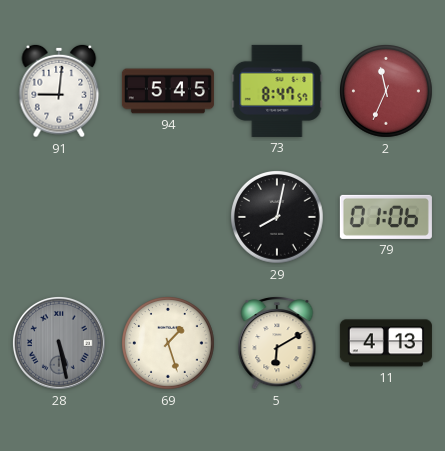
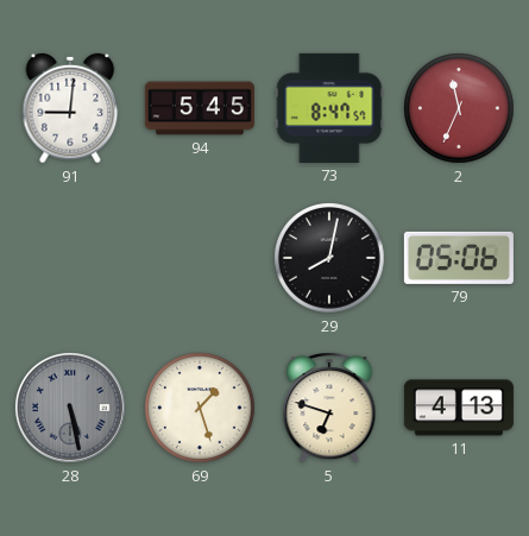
79: 01:06 -> 05:06 (459, 258)
5: 6:10 -> 6:48 (329, 409)
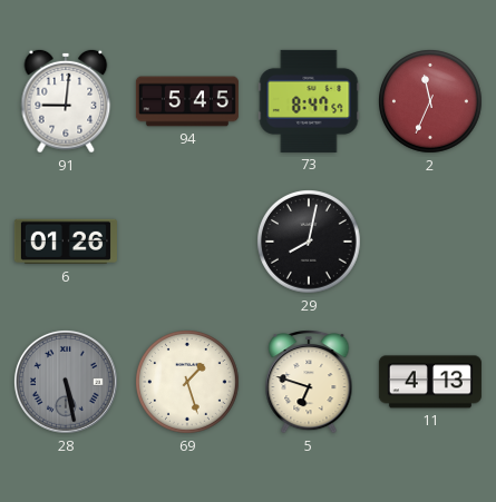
6: none -> 01:26 (66, 242)
79: 05:06 -> none (459, 258)
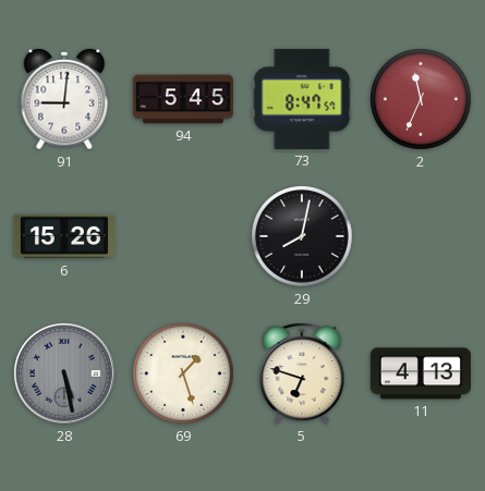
6: 01:26 -> 15:26 (64, 236)
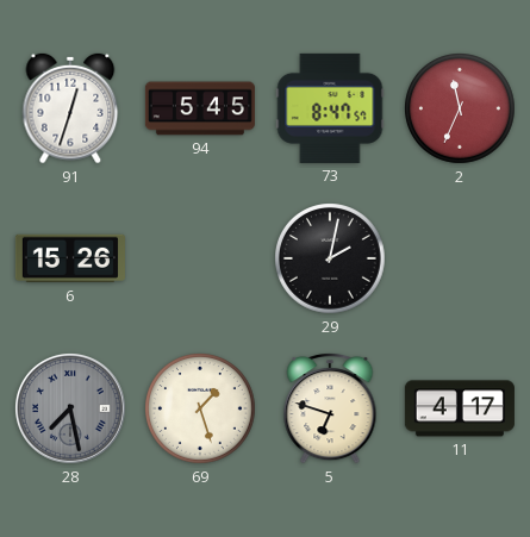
91: 9:01 -> 12:33 (70, 108)
29: 8:02 -> 2:02 (331, 260)
28: 5:28 -> 7:28 (70, 408)
11: 4:13 -> 4:17 (460, 408)
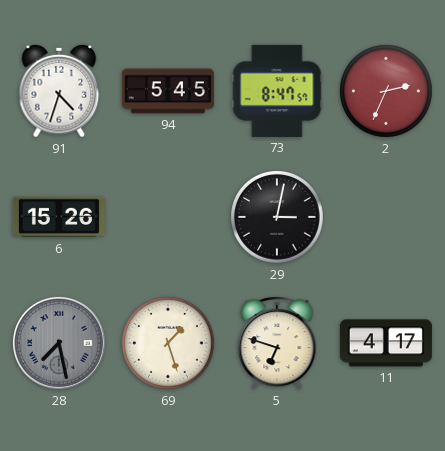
91: 12:33 -> 4:33 (59, 91)
2: 11:34 -> 2:34 (387, 92)
29: 2:02 -> 3:02 (278, 218)
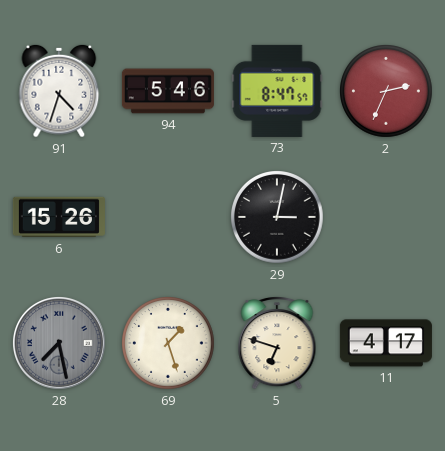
94: 5:45 -> 5:46 (168, 91)
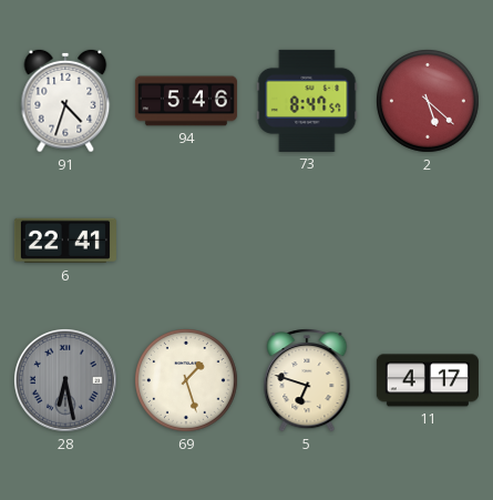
2: 2:34 -> 5:22 (429, 102)
6: 15:26 -> 22:41 (65, 241)
29: 3:02 -> none (278, 218)
28: 7:28 -> 6:28 (65, 380)
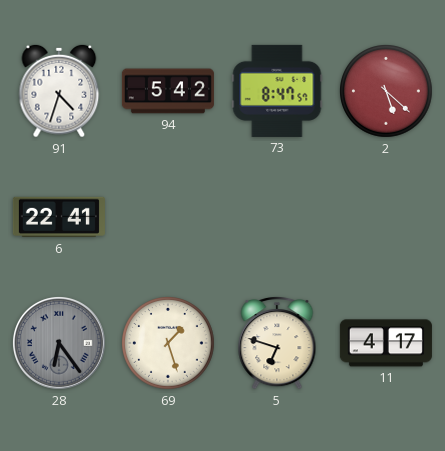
94: 5:46 -> 5:42 (168, 91)
28: 6:28 -> 6:24 (59, 343)
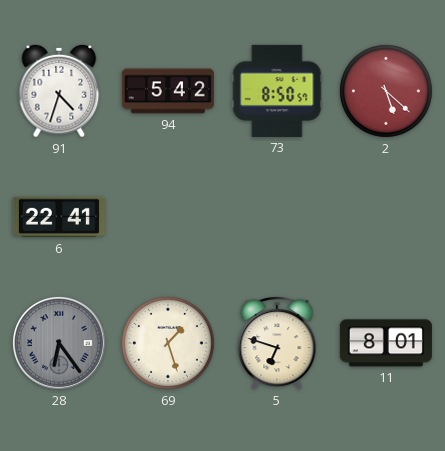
73: 8:47 -> 8:50 (277, 91)
11: 4:17 -> 8:01 (386, 343)
